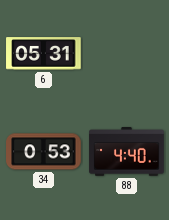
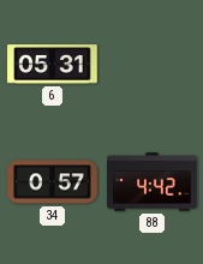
34: 0:53 -> 0:57 (53, 182)
88: 4:40 -> 4:42 (153, 182)
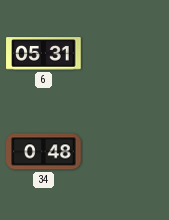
34: 0:57 -> 0:48 (44, 152)
88: 4:42 -> none (153, 182)
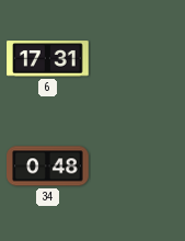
6: 05:31 -> 17:31 (48, 59)
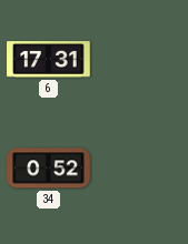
34: 0:48 -> 0:52 (49, 169)
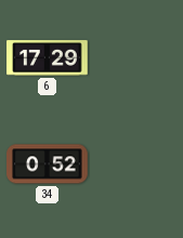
6: 17:31 -> 17:29 (48, 58)
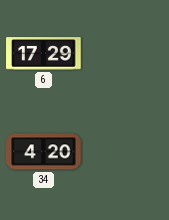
34: 0:52 -> 4:20 (44, 152)
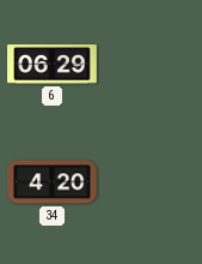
6: 17:29 -> 06:29 (53, 65)
